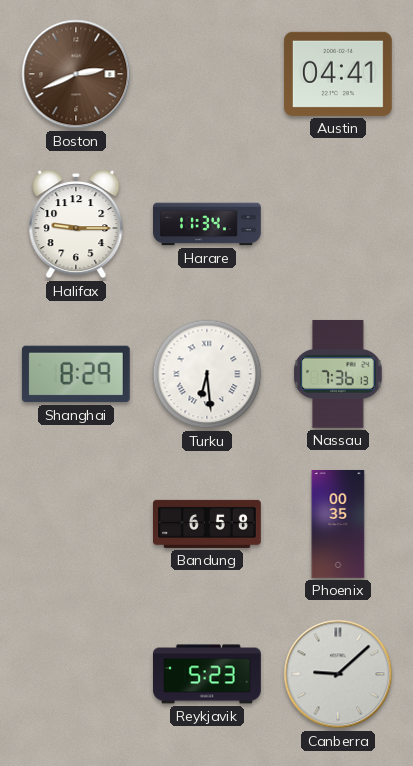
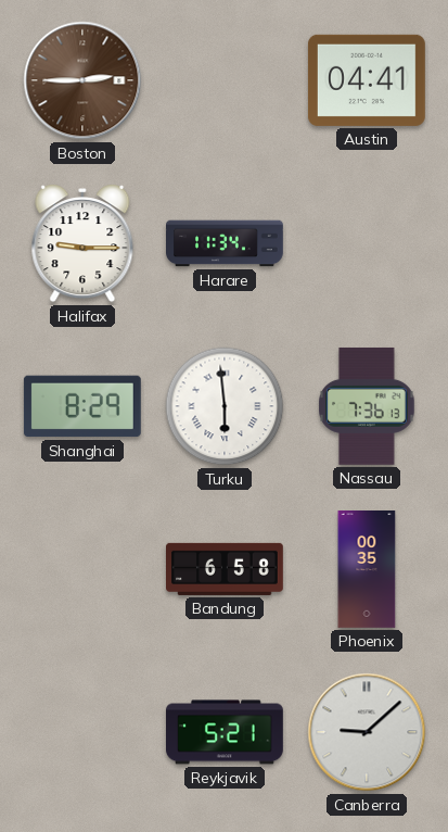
Boston: 2:41 -> 2:45 (82, 80)
Turku: 6:29 -> 5:59 (225, 406)
Reykjavik: 5:23 -> 5:21 (226, 732)
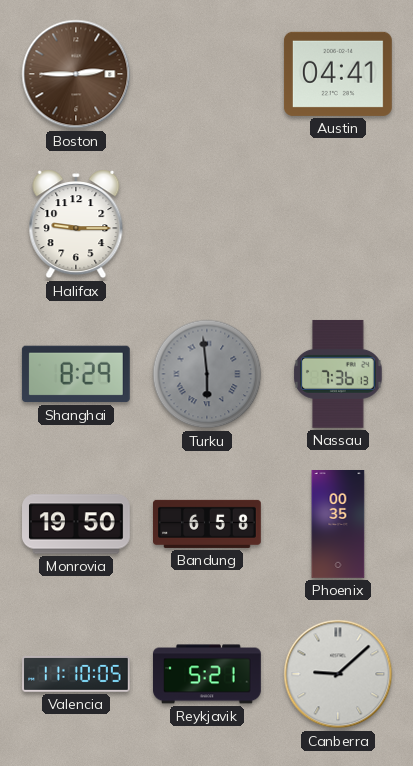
Harare: 11:34 -> none (225, 243)
Turku dial: white -> grey (207, 374)
Monrovia: none -> 19:50 (77, 524)
Valencia: none -> 11:10 (77, 674)
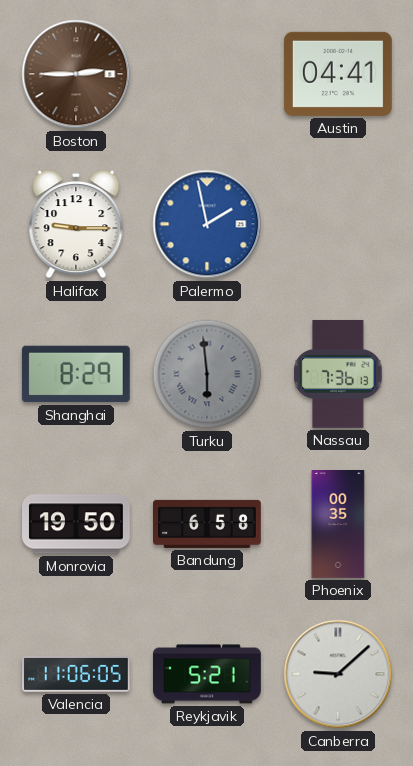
Palermo: none -> 1:58 (207, 224)
Valencia: 11:10 -> 11:06 (77, 674)
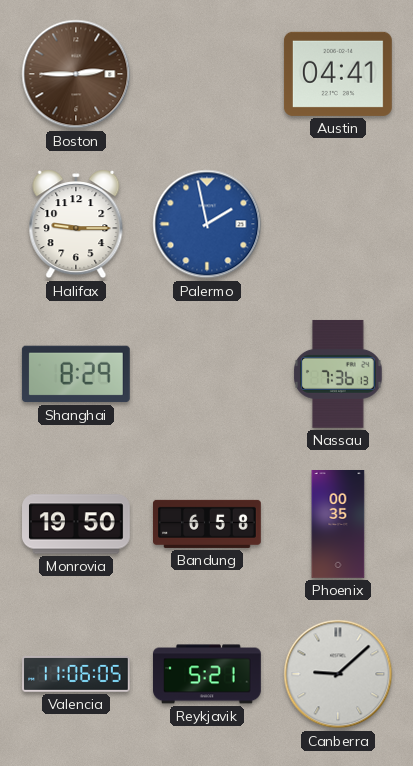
Turku: 5:59 -> none (207, 374)
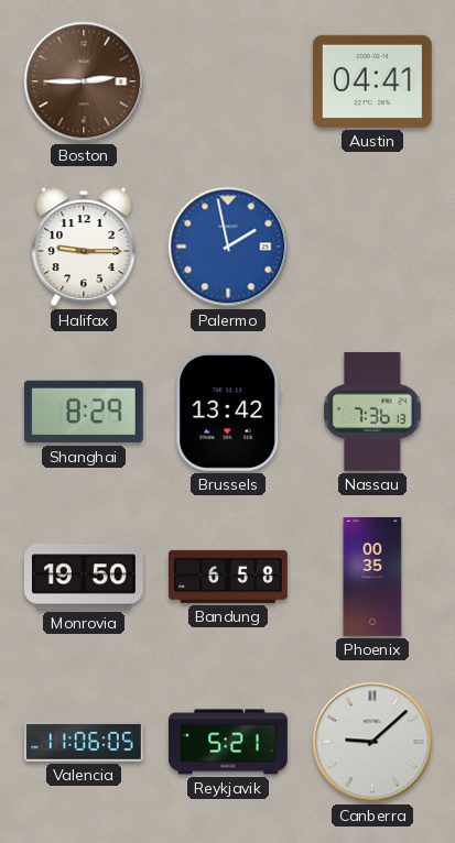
Brussels: none -> 13:42 (228, 412)
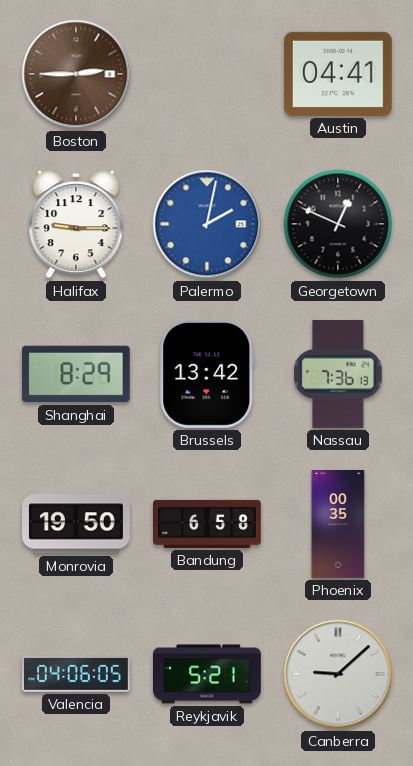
Palermo: 1:58 -> 2:02 (207, 224)
Georgetown: none -> 12:49 (338, 224)
Valencia: 11:06 -> 04:06 (77, 674)
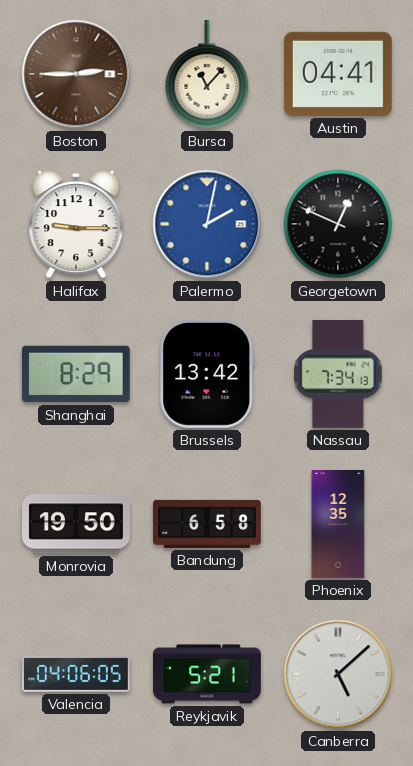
Bursa: none -> 11:07 (207, 75)
Nassau: 7:36 -> 7:34 (338, 374)
Phoenix: 00:35 -> 12:35 (338, 525)
Canberra: 9:08 -> 5:08 (338, 674)
